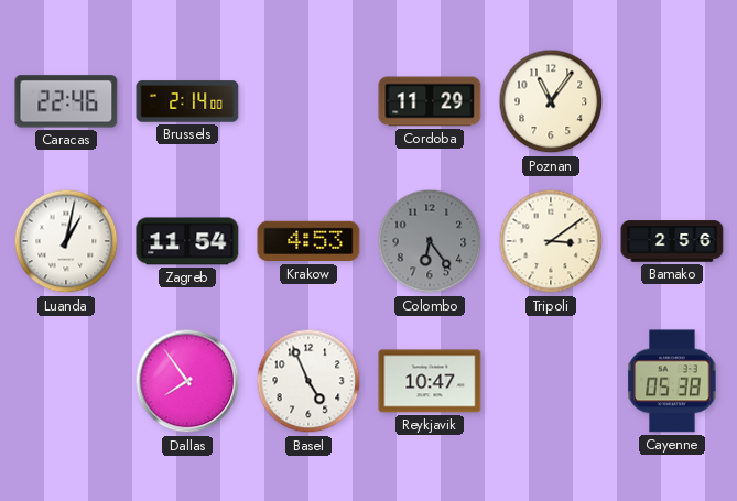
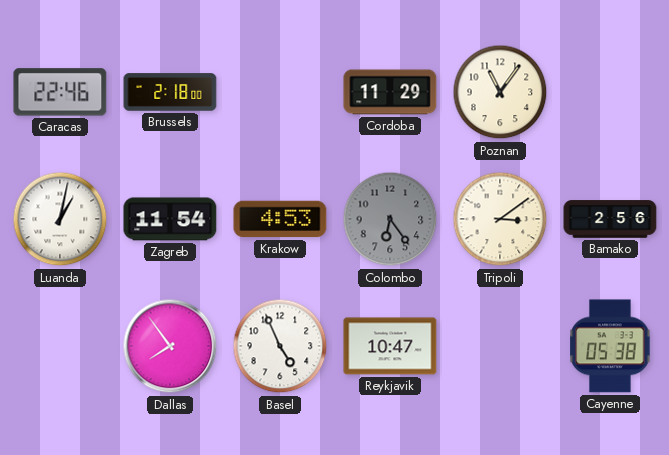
Brussels: 2:14 -> 2:18 (170, 92)
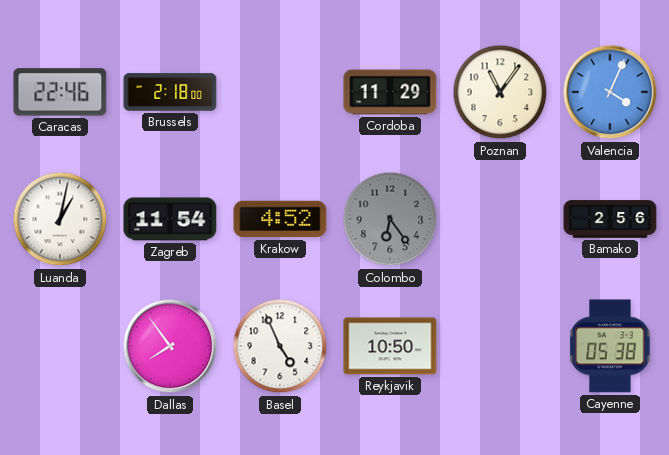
Valencia: none -> 4:04 (610, 92)
Krakow: 4:53 -> 4:52 (280, 219)
Tripoli: 3:09 -> none (500, 219)
Reykjavik: 10:47 -> 10:50 (390, 346)
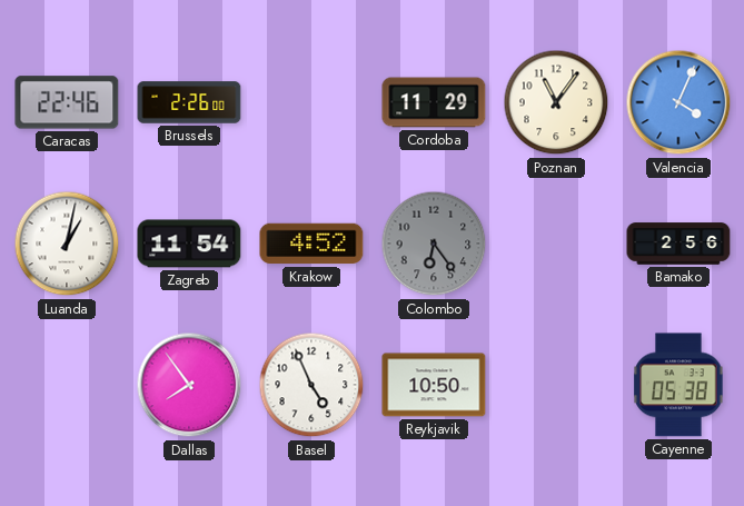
Brussels: 2:18 -> 2:26 (189, 102)
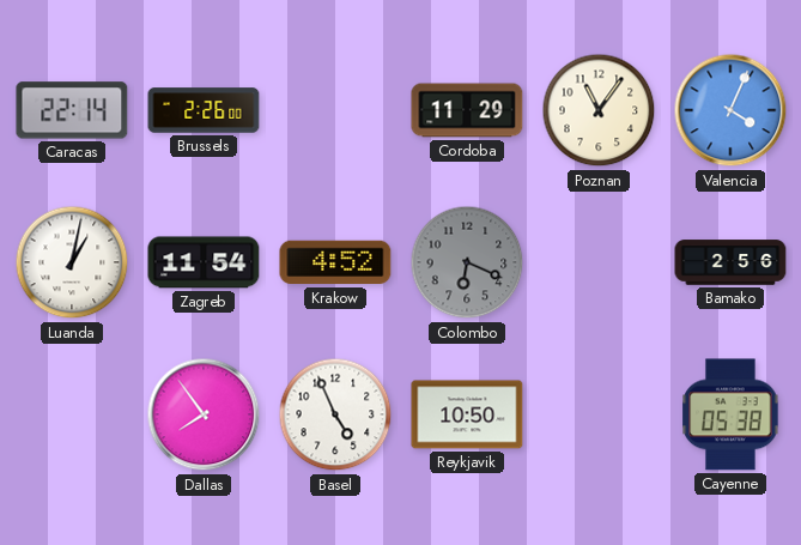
Caracas: 22:46 -> 22:14 (72, 110)
Colombo: 6:24 -> 6:19 (467, 262)
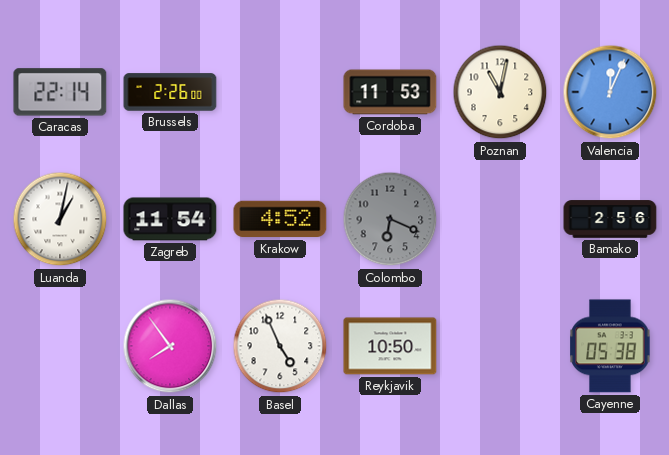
Cordoba: 11:29 -> 11:53 (390, 92)
Poznan: 11:06 -> 11:02 (500, 92)
Valencia: 4:04 -> 12:04 (610, 92)
